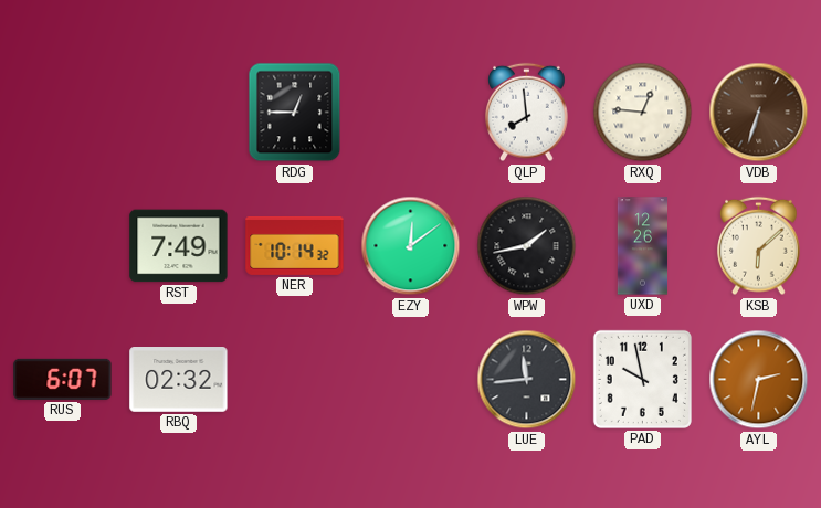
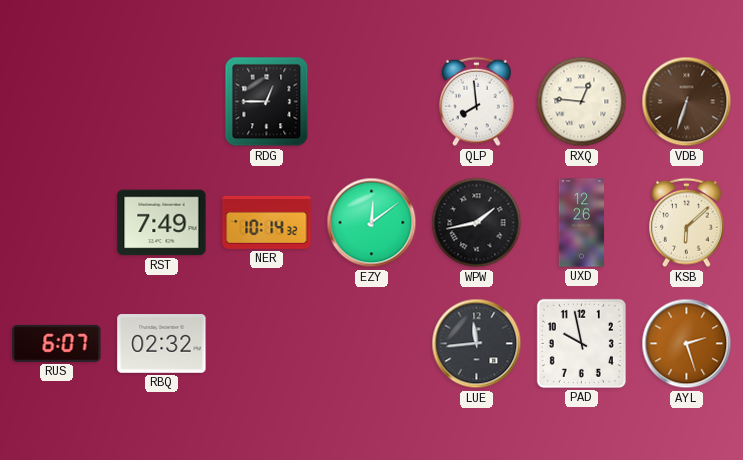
AYL: 2:32 -> 2:27 (687, 344)
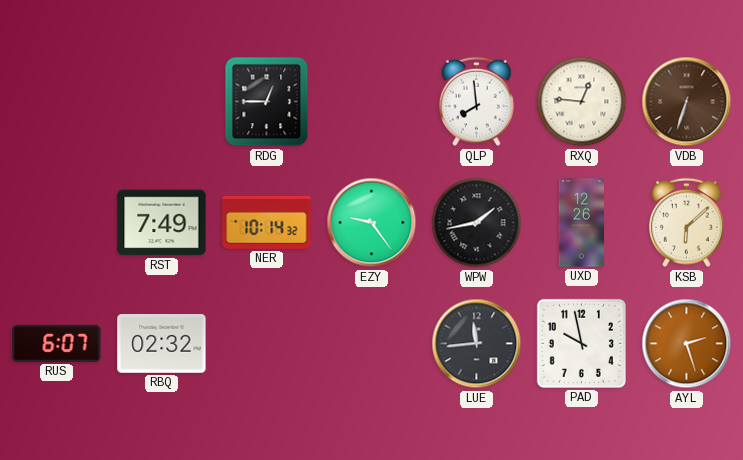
EZY: 12:09 -> 9:24 (372, 223)
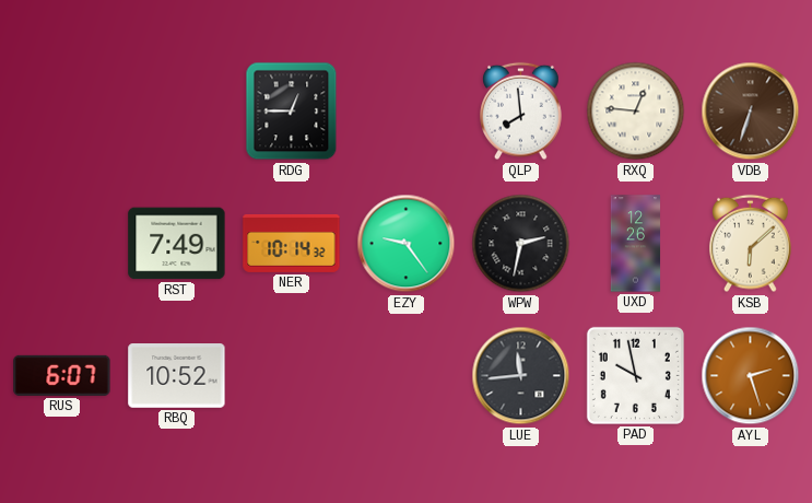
WPW: 1:43 -> 2:32 (521, 244)
RBQ: 02:32 -> 10:52 (177, 376)
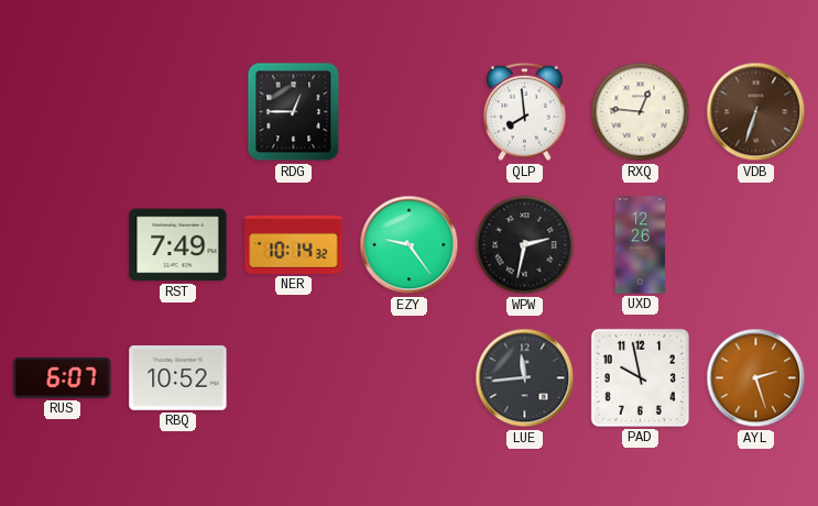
KSB: 6:08 -> none (751, 244)
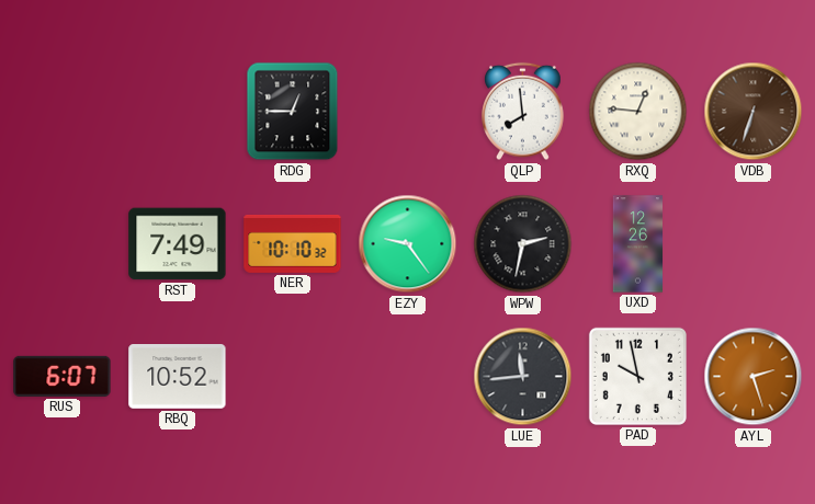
NER: 10:14 -> 10:10 (293, 243)
